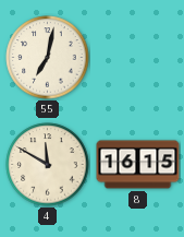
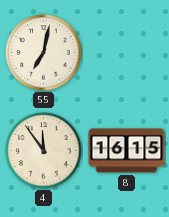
4: 11:50 -> 11:54 (44, 151)
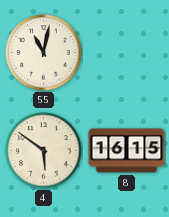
55: 7:02 -> 11:02 (44, 53)
4: 11:54 -> 5:51 (44, 151)
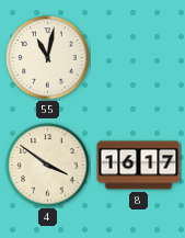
4: 5:51 -> 3:51 (48, 166)
8: 16:15 -> 16:17 (139, 166)
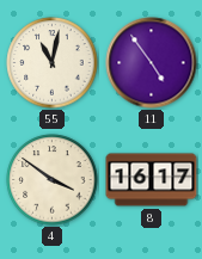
11: none -> 4:54 (152, 63)
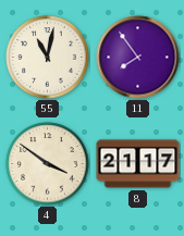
11: 4:54 -> 7:54 (138, 58)
8: 16:17 -> 21:17 (138, 164)
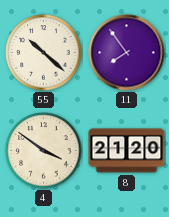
55: 11:02 -> 10:22 (44, 53)
8: 21:17 -> 21:20 (127, 151)
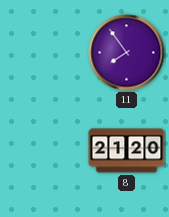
55: 10:22 -> none (44, 53)
4: 3:51 -> none (44, 151)
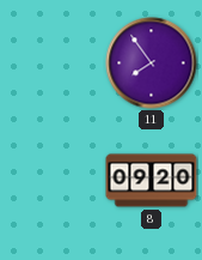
8: 21:20 -> 09:20 (152, 181)
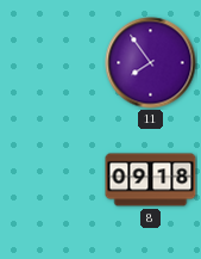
8: 09:20 -> 09:18 (151, 180)
